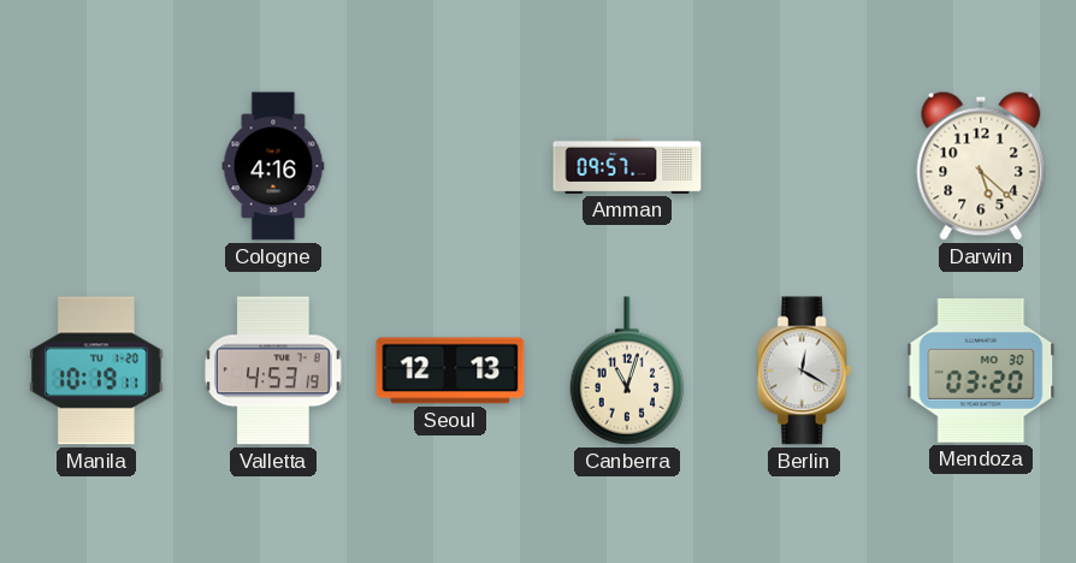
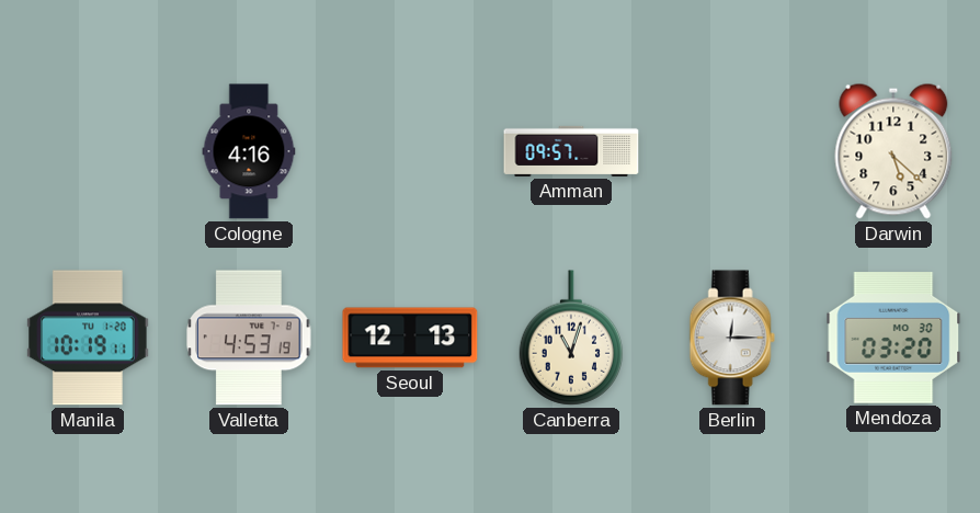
Berlin: 12:20 -> 12:15 (732, 338)
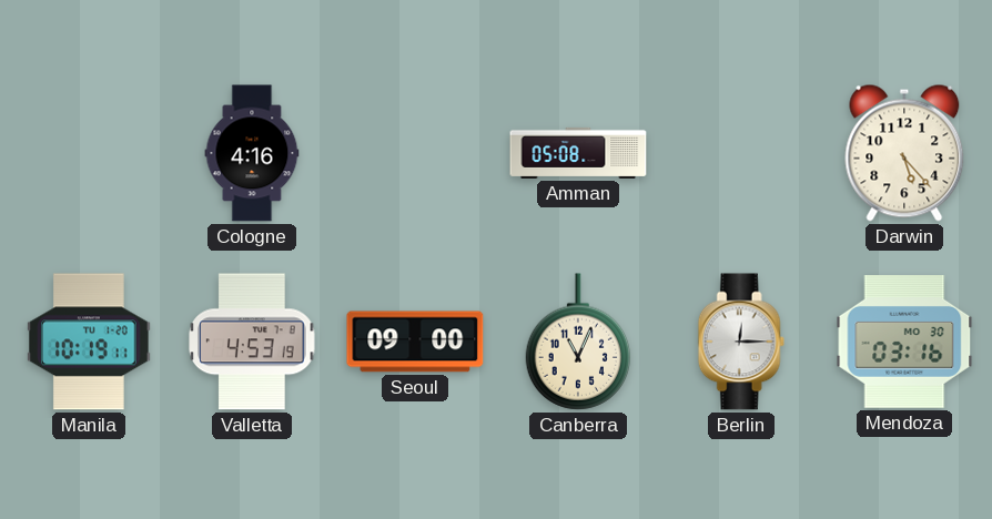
Amman: 09:57 -> 05:08 (578, 153)
Darwin: 5:22 -> 5:23 (904, 153)
Seoul: 12:13 -> 09:00 (415, 342)
Canberra: 11:03 -> 11:04 (578, 342)
Mendoza: 03:20 -> 03:16 (904, 343)
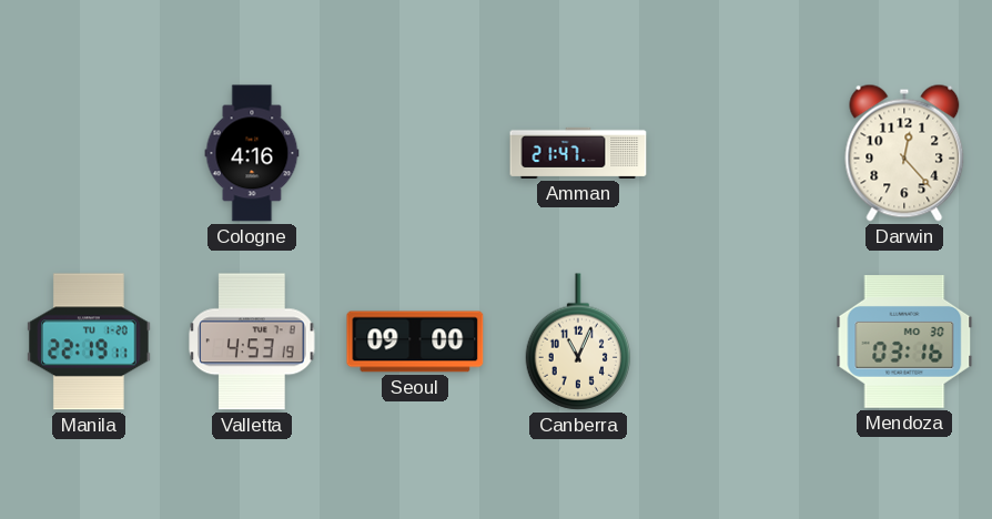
Amman: 05:08 -> 21:47 (578, 153)
Darwin: 5:23 -> 12:23 (904, 153)
Manila: 10:19 -> 22:19 (89, 342)
Berlin: 12:15 -> none (741, 342)
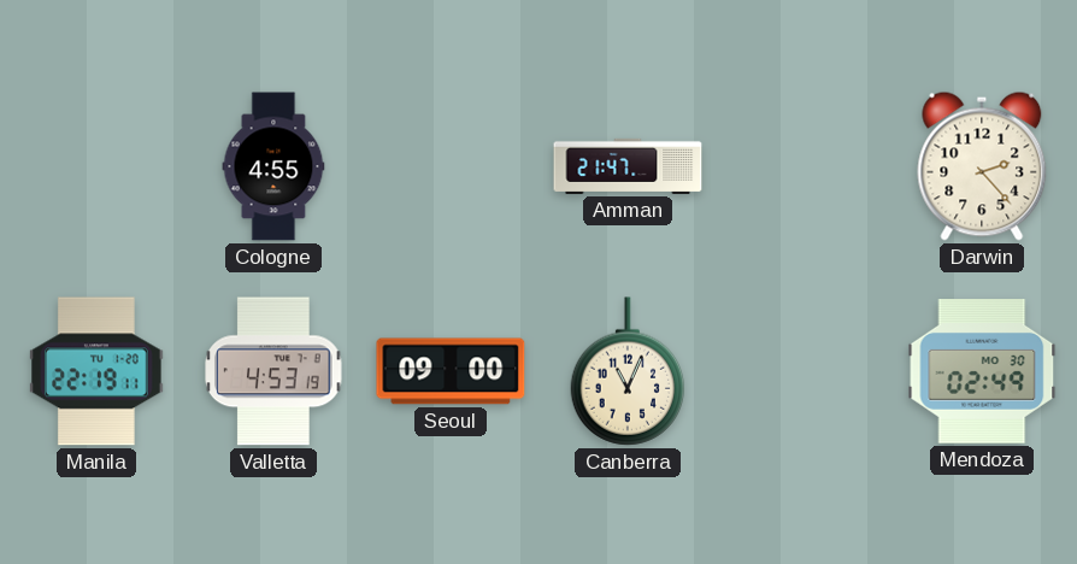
Cologne: 4:16 -> 4:55 (273, 166)
Darwin: 12:23 -> 2:23 (982, 166)
Mendoza: 03:16 -> 02:49 (982, 372)
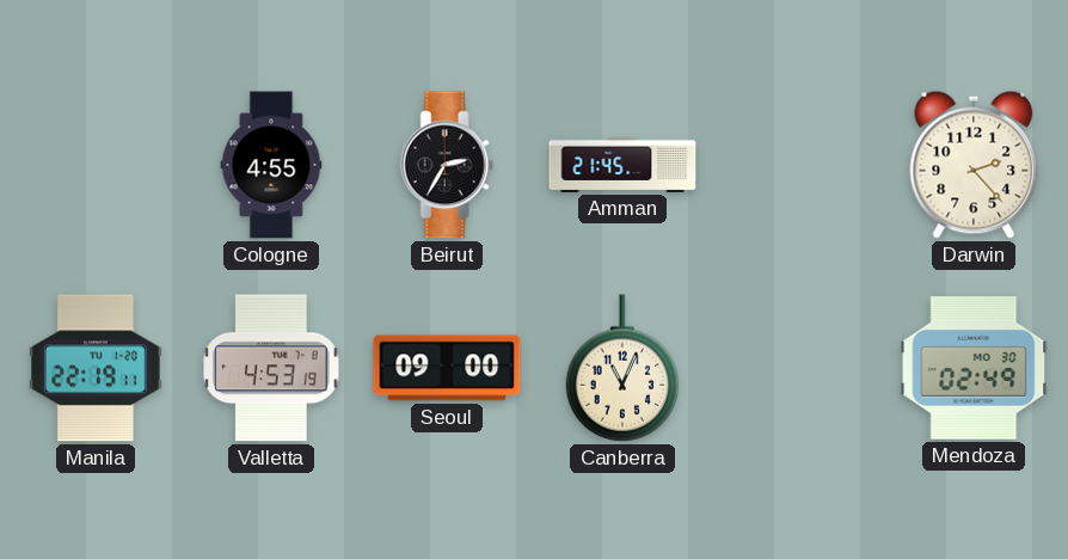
Beirut: none -> 2:35 (447, 165)
Amman: 21:47 -> 21:45 (622, 165)
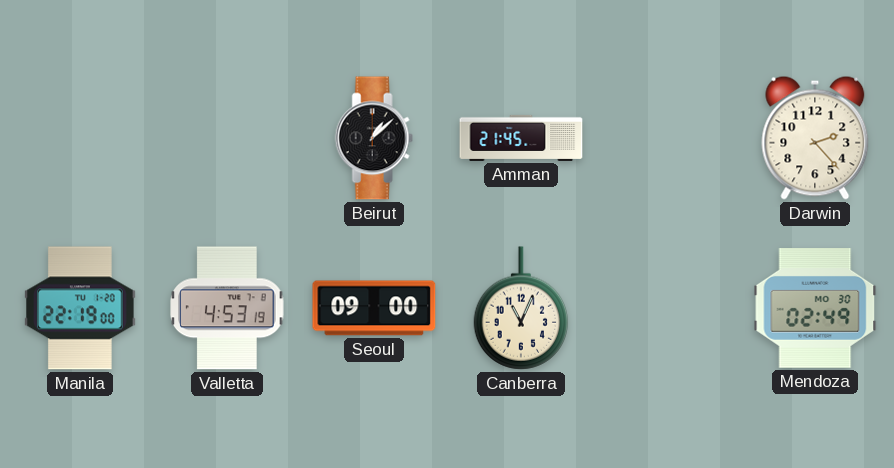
Cologne: 4:55 -> none (271, 165)
Beirut: 2:35 -> 1:08 (374, 138)
Manila: 22:19:11 -> 22:19:00 (80, 308)
